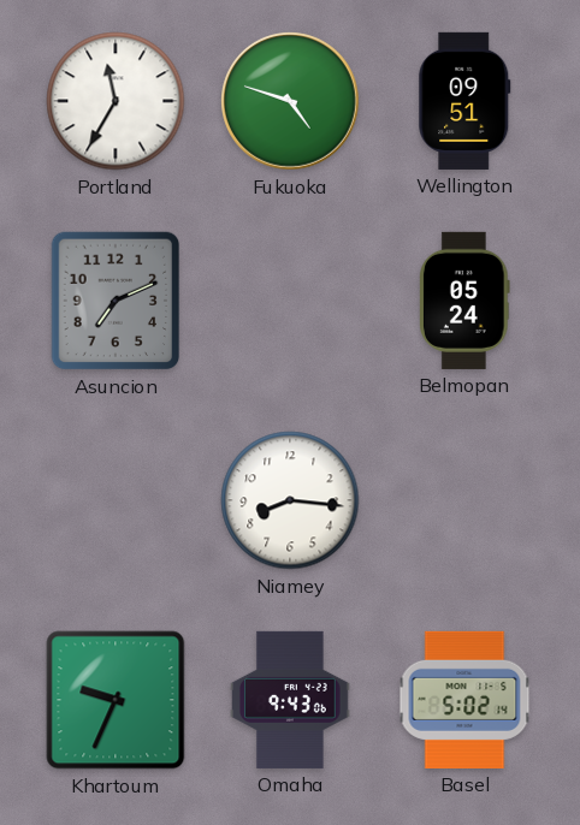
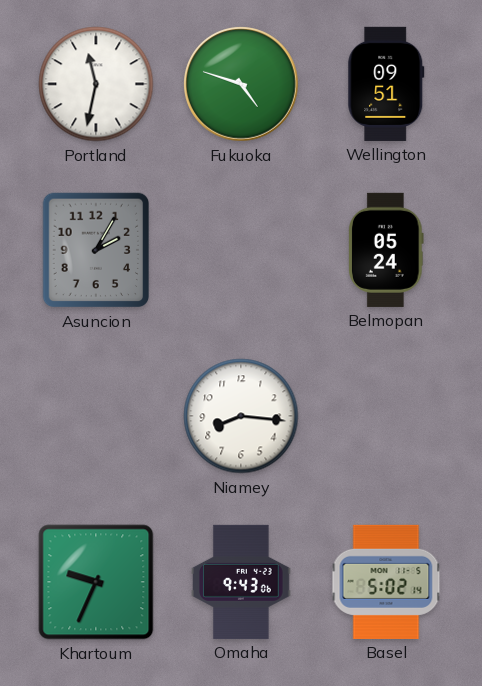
Portland: 11:35 -> 11:32 (96, 84)
Asuncion: 7:11 -> 2:05 (96, 250)
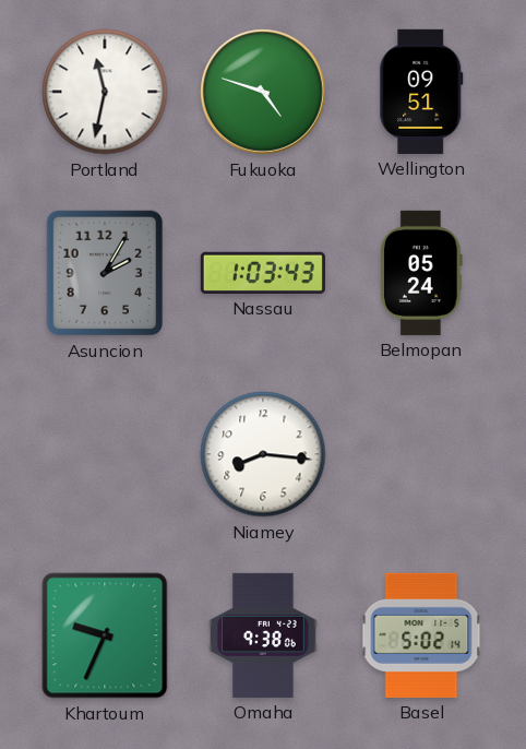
Nassau: none -> 1:03 (263, 273)
Omaha: 9:43 -> 9:38 (263, 635)
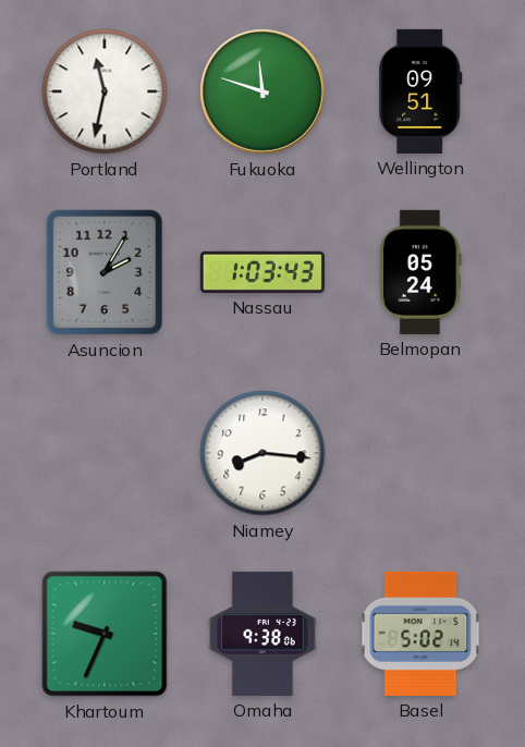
Fukuoka: 4:48 -> 11:48 (262, 91)
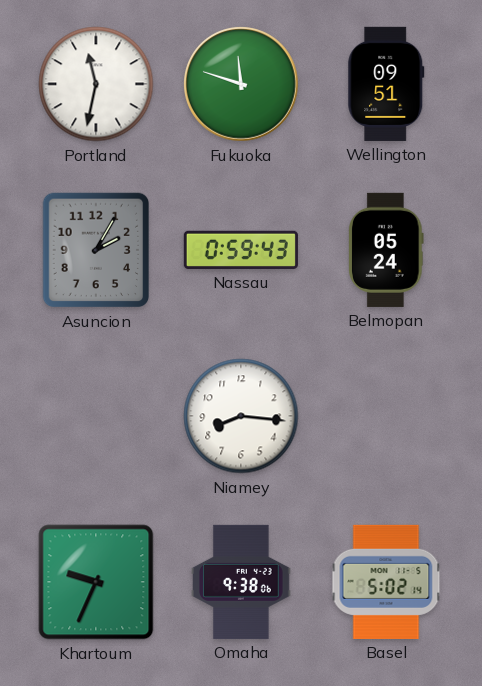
Nassau: 1:03 -> 0:59 (241, 250)
